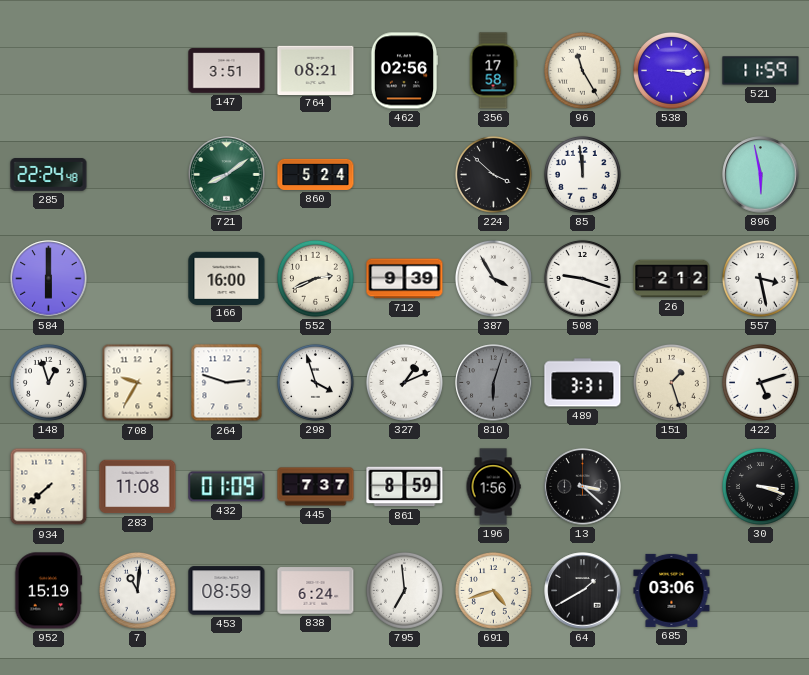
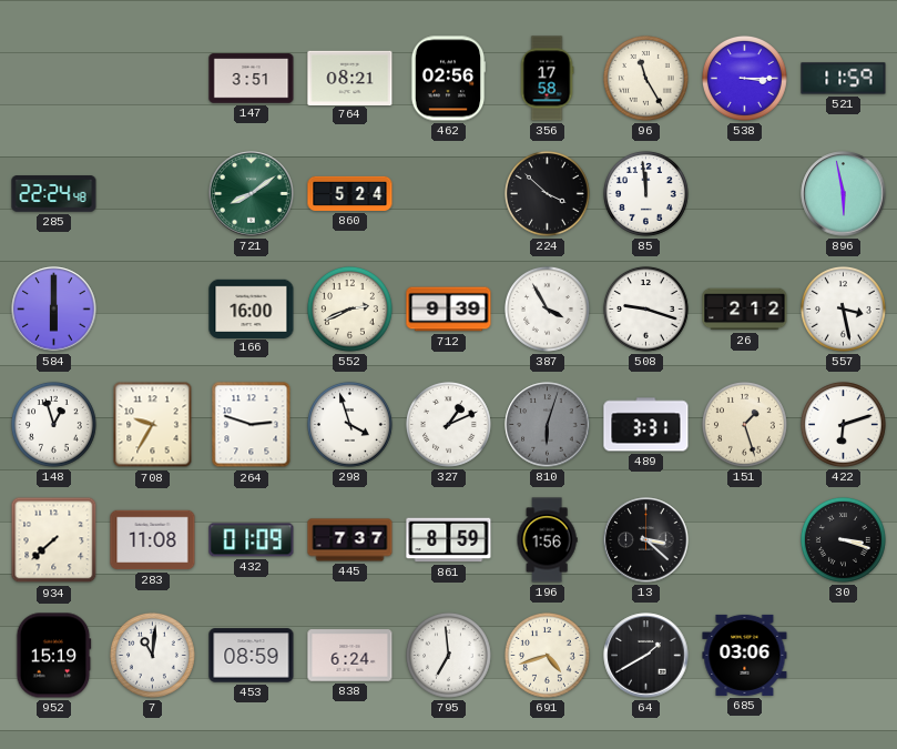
422: 5:12 -> 6:12 (844, 425)
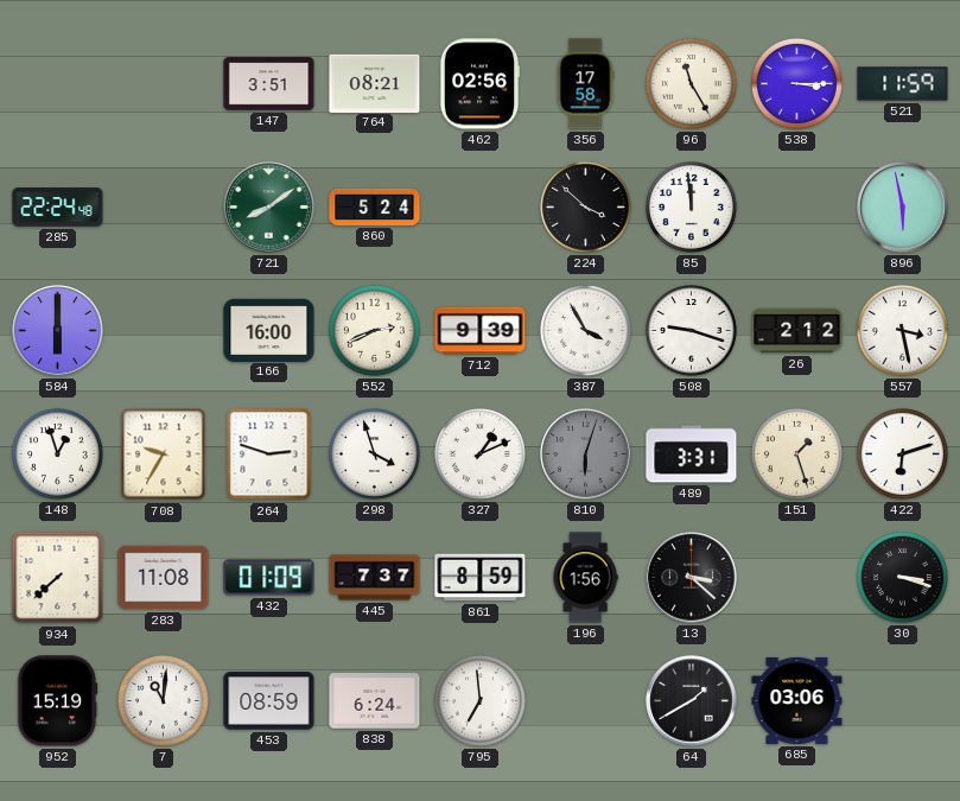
691: 4:42 -> none (548, 656)
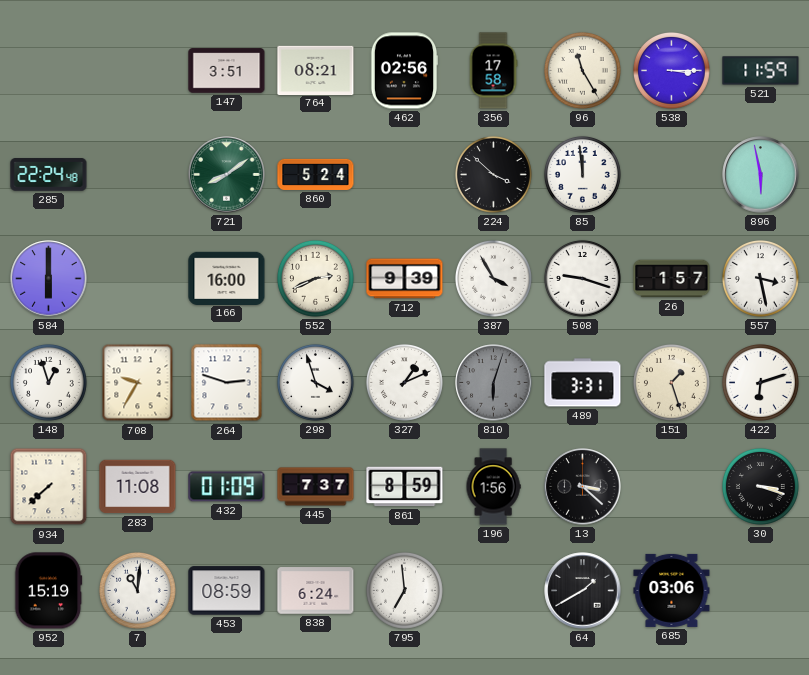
26: 2:12 -> 1:57 (672, 279)
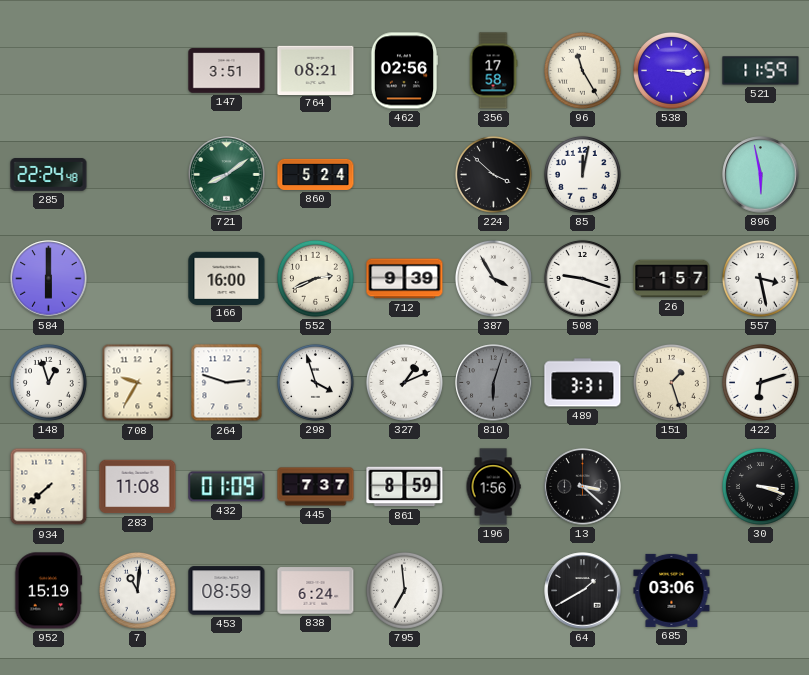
85: 11:59 -> 12:02 (583, 175)
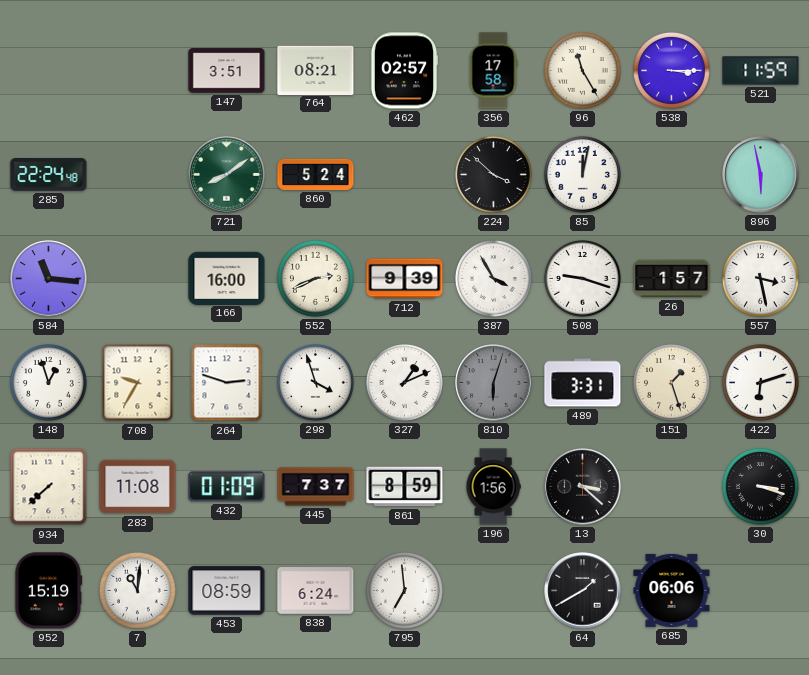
462: 02:56 -> 02:57 (404, 71)
584: 6:00 -> 11:16 (49, 279)
685: 03:06 -> 06:06 (672, 590)
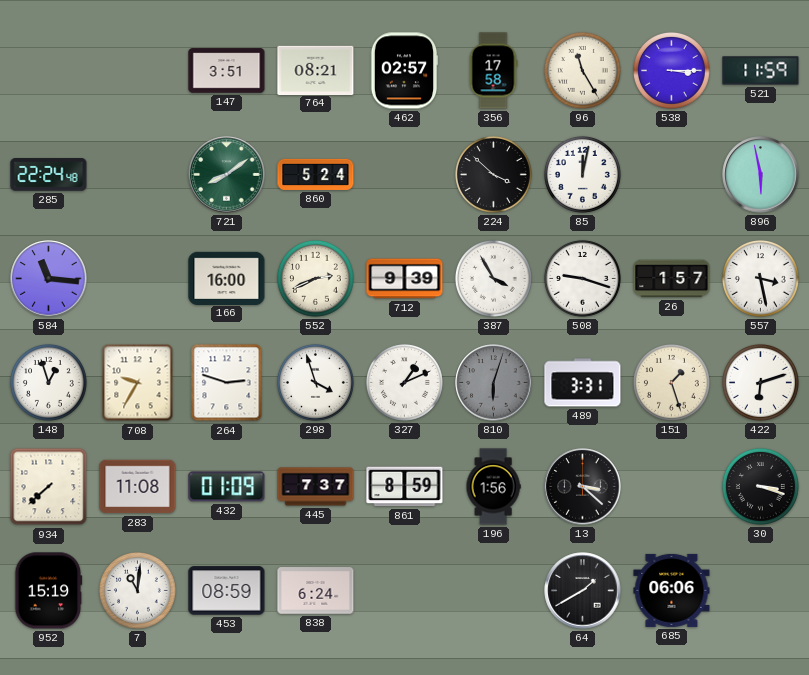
795: 6:59 -> none (405, 591)
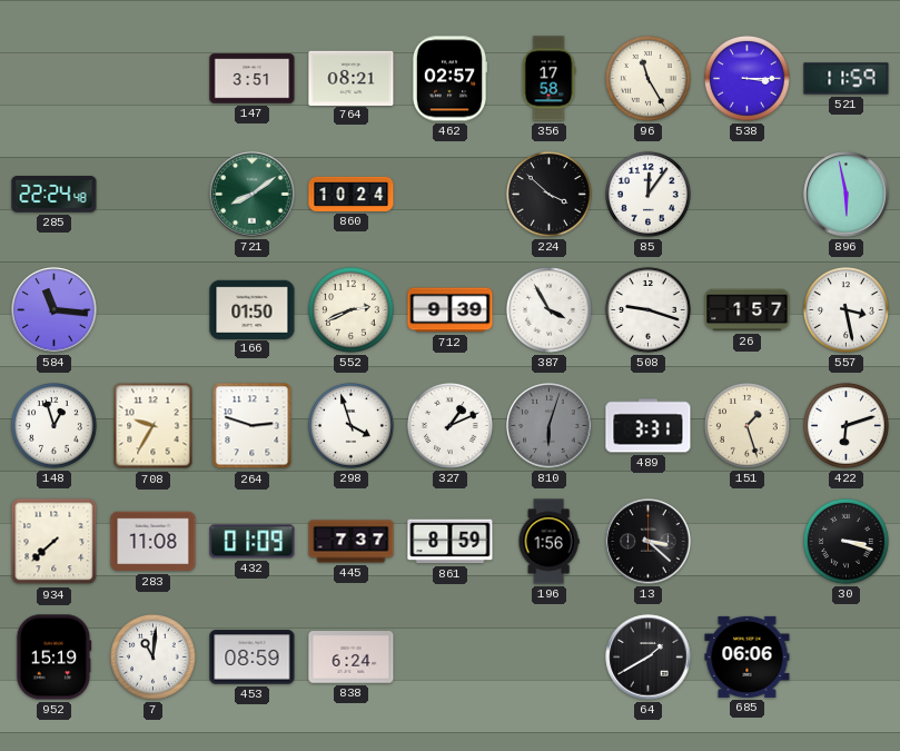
860: 5:24 -> 10:24 (352, 194)
85: 12:02 -> 12:06 (649, 195)
166: 16:00 -> 01:50 (253, 309)
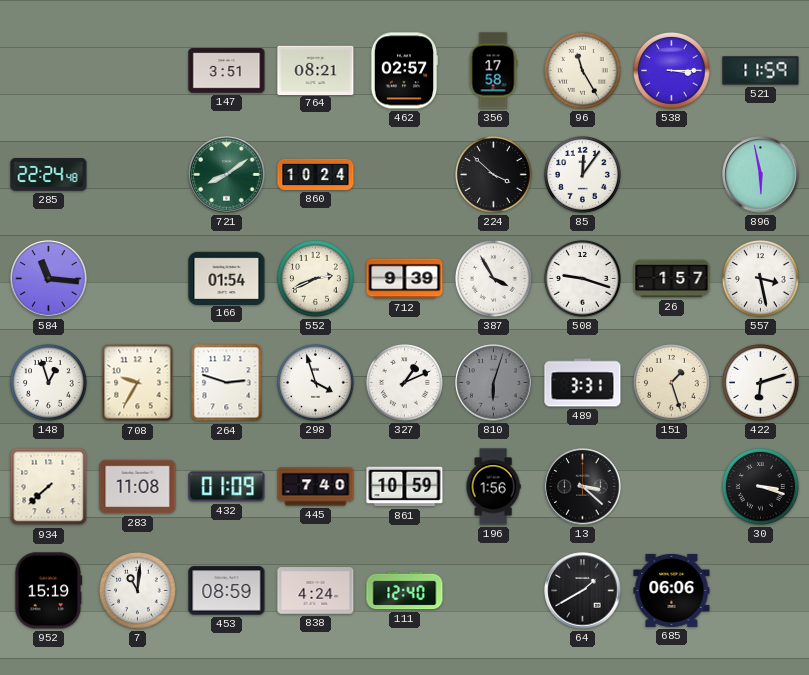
166: 01:50 -> 01:54 (227, 278)
445: 7:37 -> 7:40 (316, 487)
861: 8:59 -> 10:59 (405, 487)
838: 6:24 -> 4:24 (316, 591)
111: none -> 12:40 (405, 591)
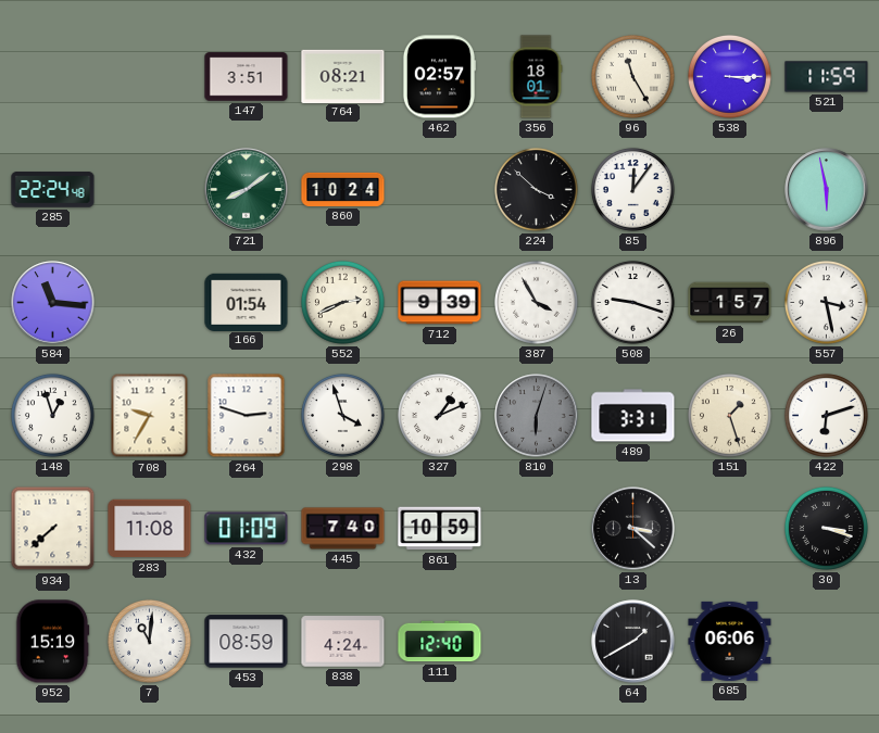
356: 17:58 -> 18:01 (536, 77)
196: 1:56 -> none (493, 487)
